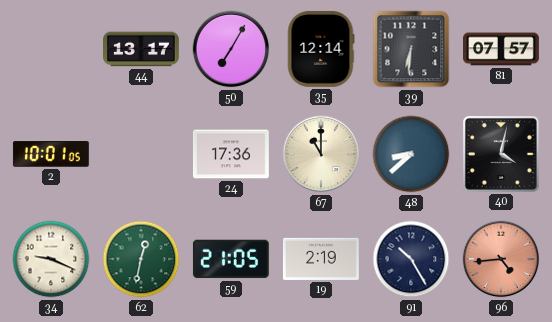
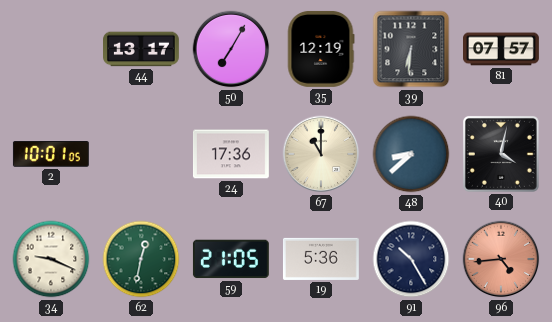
35: 12:14 -> 12:19 (321, 49)
19: 2:19 -> 5:36 (321, 259)
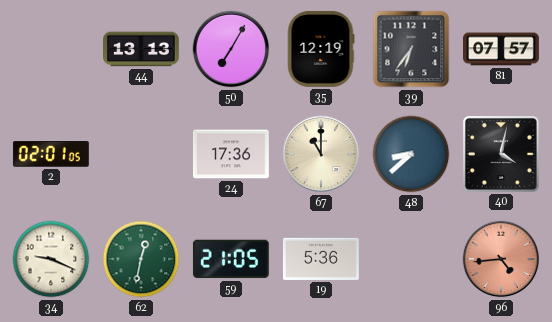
44: 13:17 -> 13:13 (142, 49)
39: 6:31 -> 6:36 (411, 49)
2: 10:01 -> 02:01 (51, 155)
91: 10:25 -> none (411, 259)
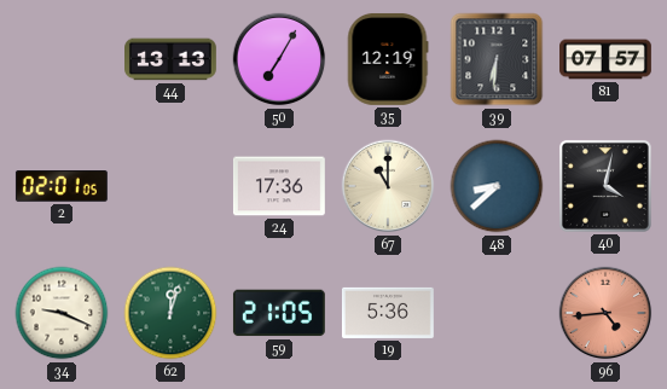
39: 6:36 -> 6:31 (497, 59)
62: 12:32 -> 12:03 (170, 313)
